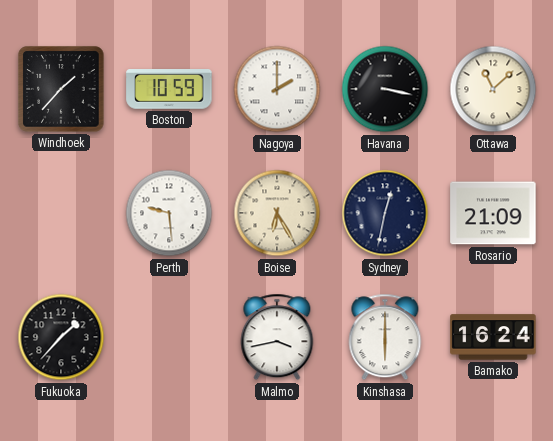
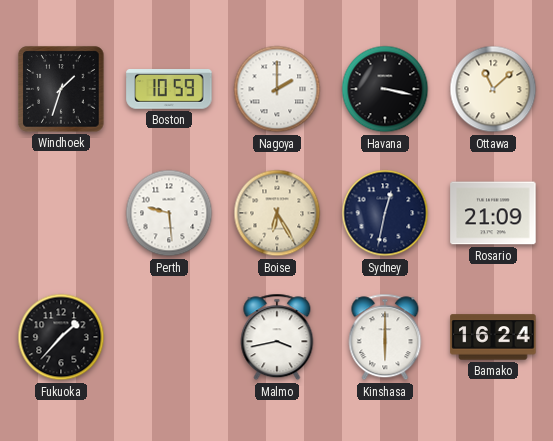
Windhoek: 1:37 -> 1:33 (61, 89)
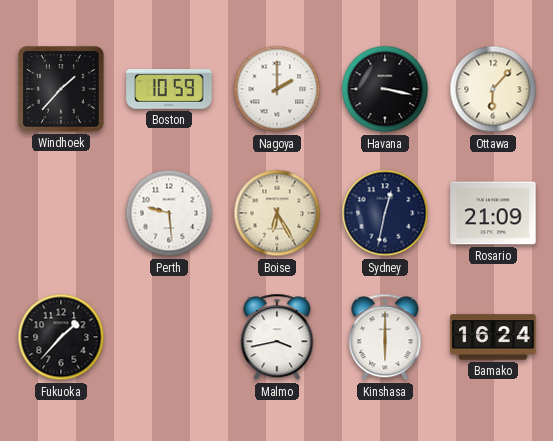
Windhoek: 1:33 -> 1:37 (61, 89)
Ottawa: 11:08 -> 6:07 (493, 89)
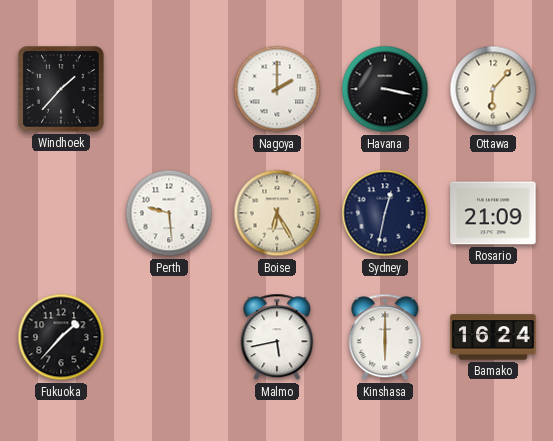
Boston: 10:59 -> none (169, 89)
Malmo: 3:43 -> 5:43 (277, 337)
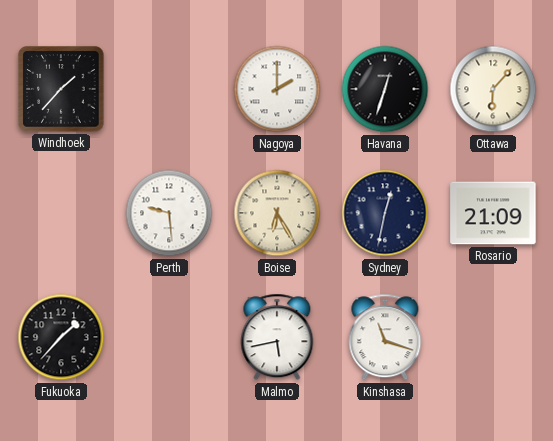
Havana: 3:17 -> 12:33 (385, 89)
Kinshasa: 6:00 -> 11:18 (385, 337)
Bamako: 16:24 -> none (493, 337)
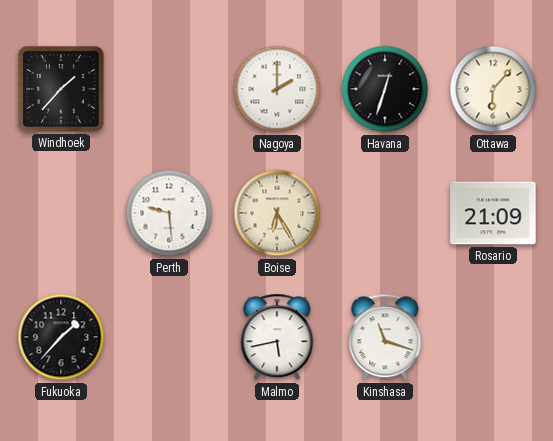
Sydney: 12:32 -> none (385, 213)
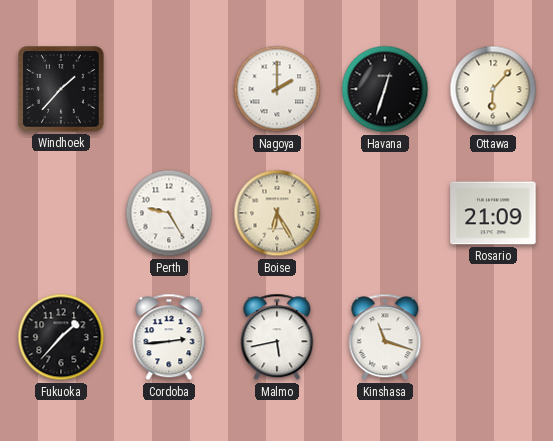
Perth: 9:29 -> 9:25 (169, 213)
Cordoba: none -> 2:44 (169, 337)
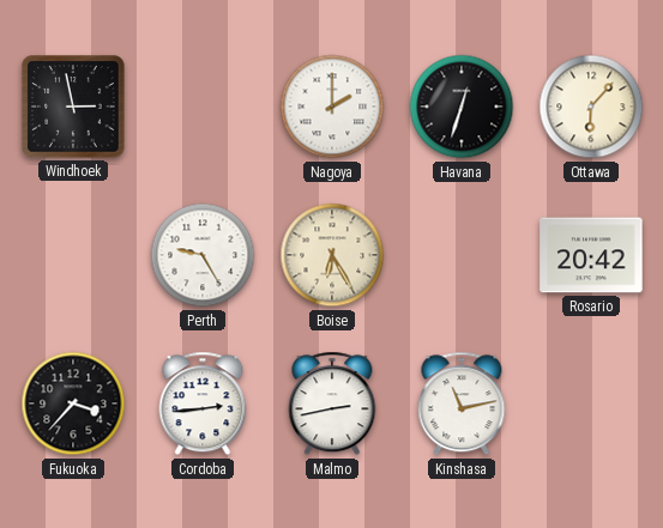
Windhoek: 1:37 -> 2:58 (73, 107)
Rosario: 21:09 -> 20:42 (591, 255)
Fukuoka: 1:37 -> 3:37 (73, 403)
Malmo: 5:43 -> 2:43 (332, 403)
Kinshasa: 11:18 -> 11:13 (462, 403)
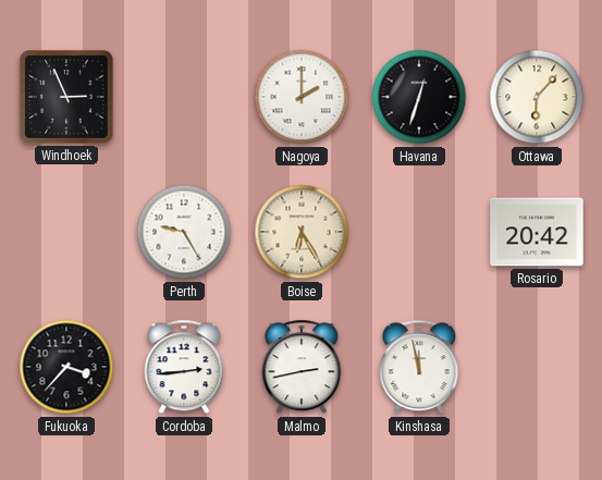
Windhoek: 2:58 -> 2:56 (66, 97)
Kinshasa: 11:13 -> 11:58 (419, 367)
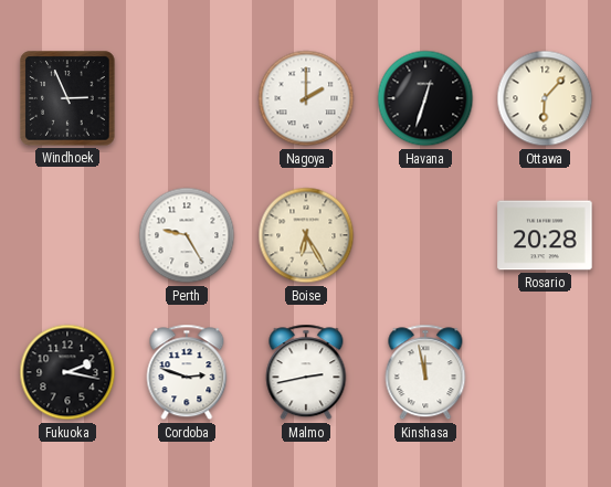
Rosario: 20:42 -> 20:28 (545, 235)
Fukuoka: 3:37 -> 2:17 (67, 372)
Cordoba: 2:44 -> 2:48 (187, 372)
